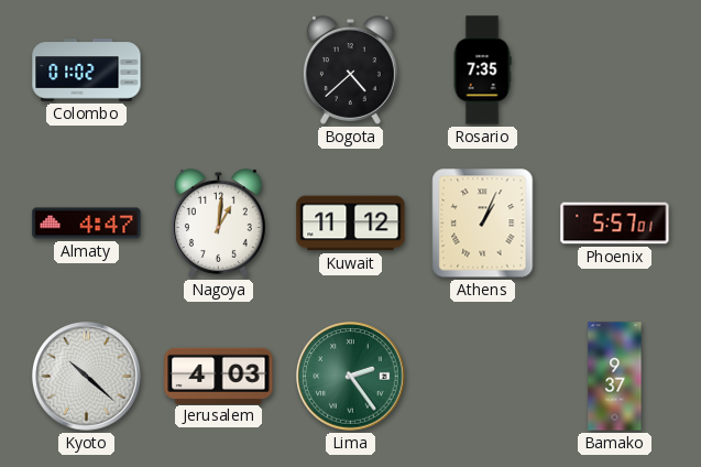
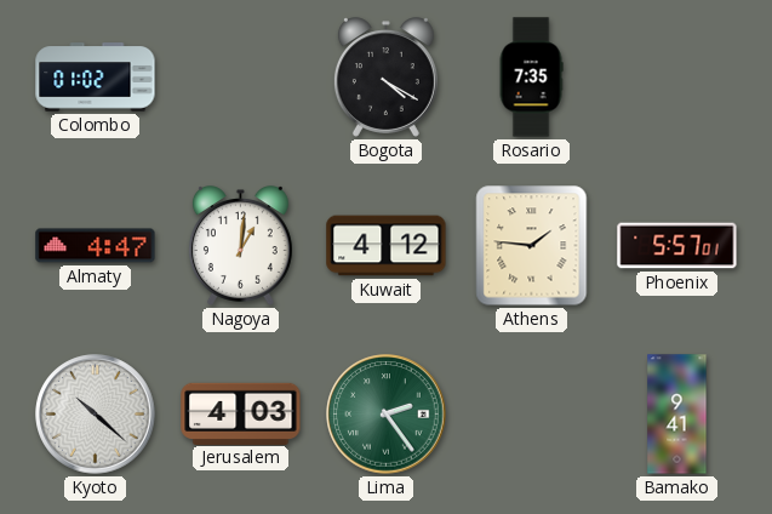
Bogota: 4:38 -> 4:20 (385, 78)
Kuwait: 11:12 -> 4:12 (387, 246)
Athens: 1:04 -> 1:46 (532, 246)
Bamako: 9:37 -> 9:41 (677, 415)
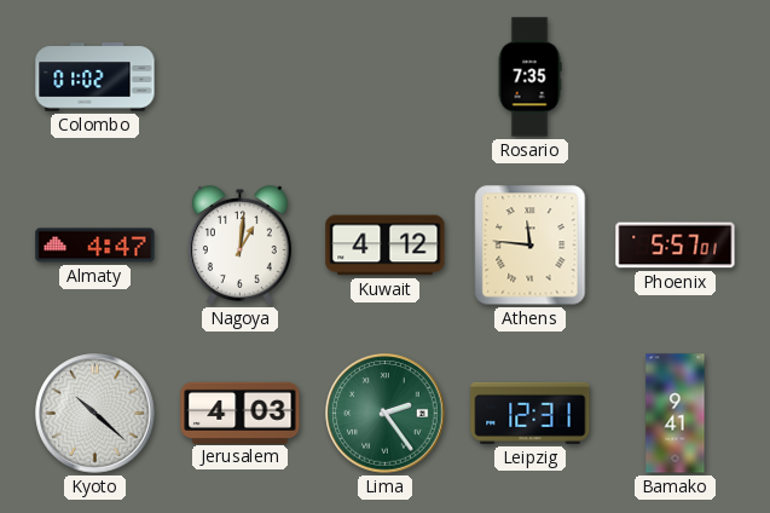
Bogota: 4:20 -> none (385, 78)
Athens: 1:46 -> 11:46 (531, 246)
Leipzig: none -> 12:31 (531, 413)
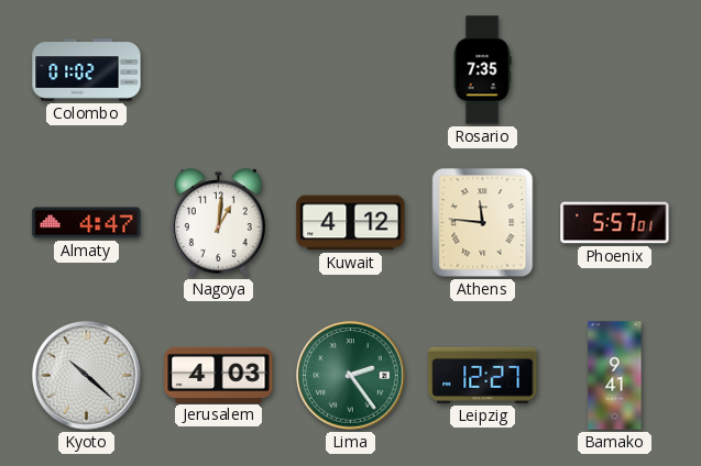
Leipzig: 12:31 -> 12:27 (483, 375)
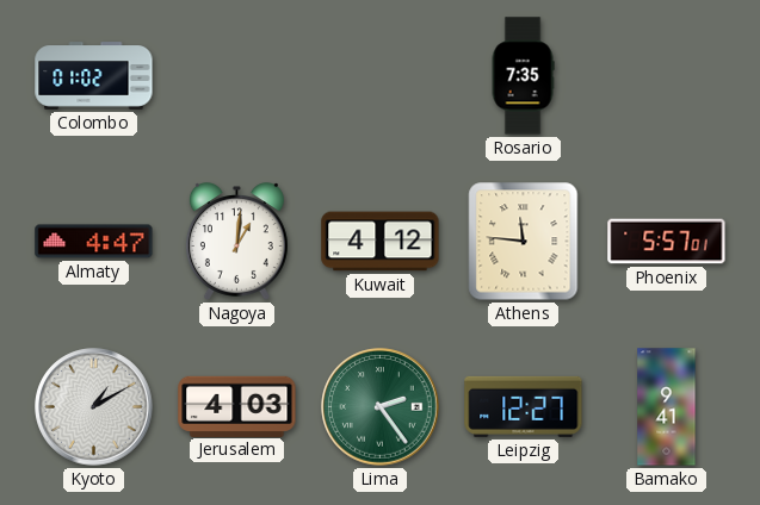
Kyoto: 10:22 -> 1:10 (94, 407)
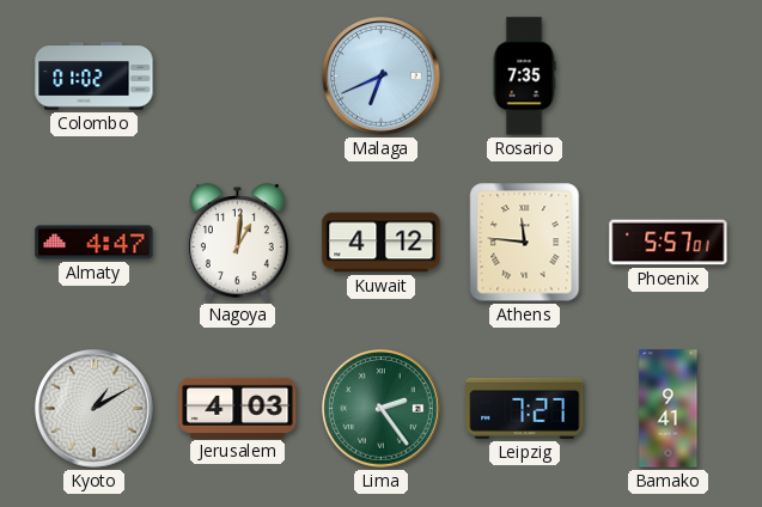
Malaga: none -> 6:41 (382, 77)
Leipzig: 12:27 -> 7:27 (525, 408)
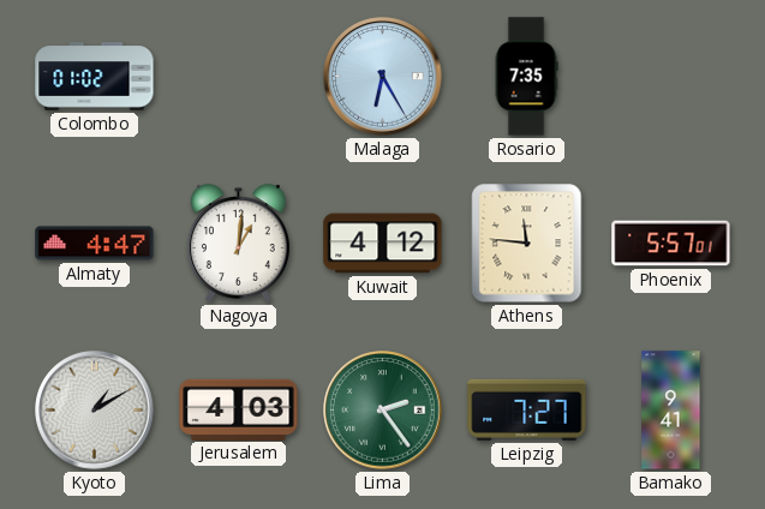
Malaga: 6:41 -> 6:25 (383, 77)
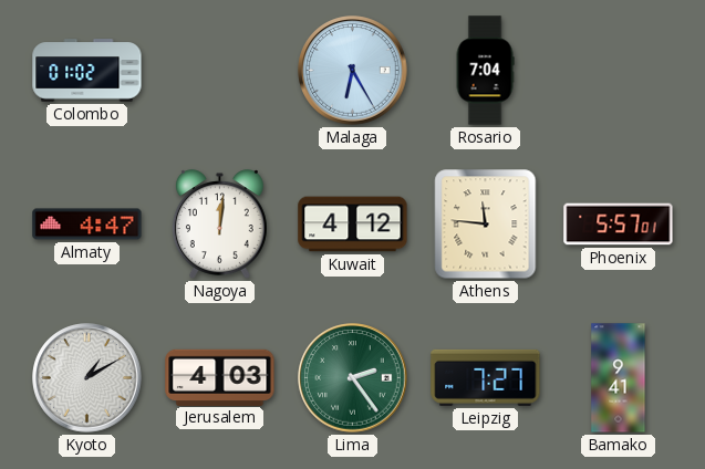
Rosario: 7:35 -> 7:04 (485, 71)
Nagoya: 1:01 -> 12:01 (219, 225)
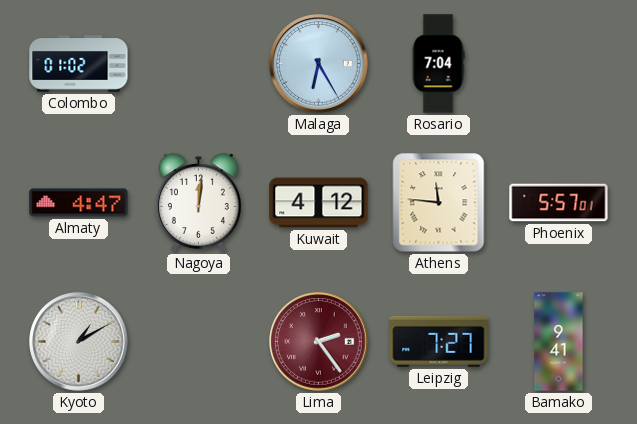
Jerusalem: 4:03 -> none (220, 377)
Lima dial: green -> burgundy (319, 342)
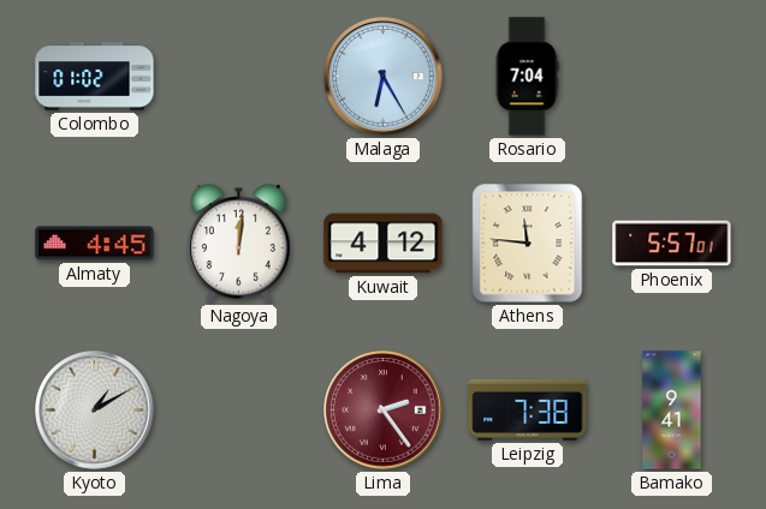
Almaty: 4:47 -> 4:45 (95, 244)
Leipzig: 7:27 -> 7:38 (528, 409)
